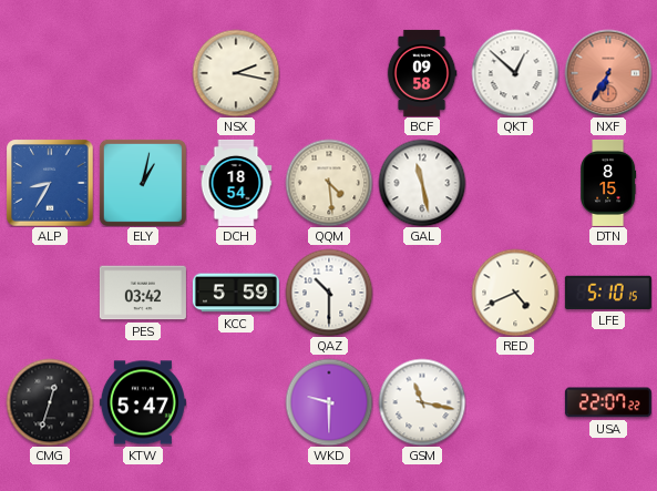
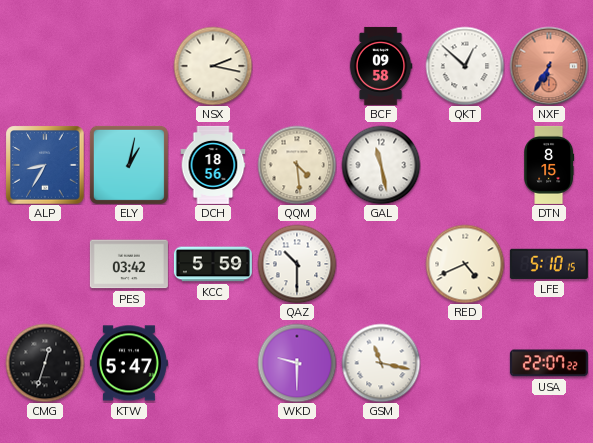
DCH: 18:54 -> 18:56 (213, 165)
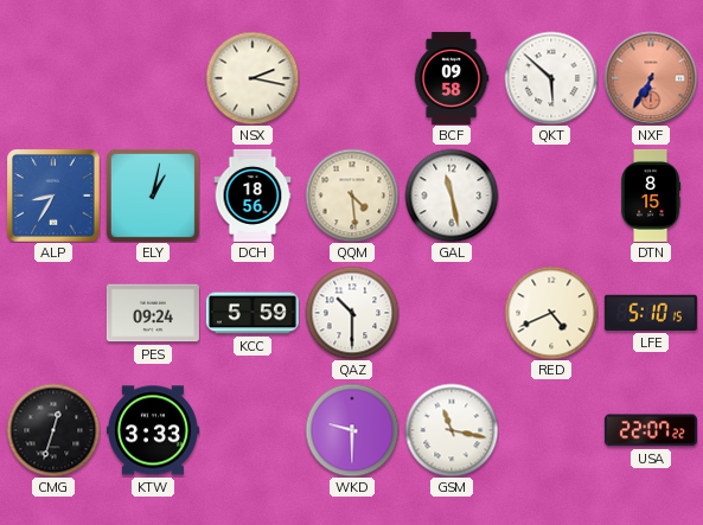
QKT: 12:52 -> 5:52 (551, 78)
PES: 03:42 -> 09:24 (153, 313)
KTW: 5:47 -> 3:33 (153, 430)
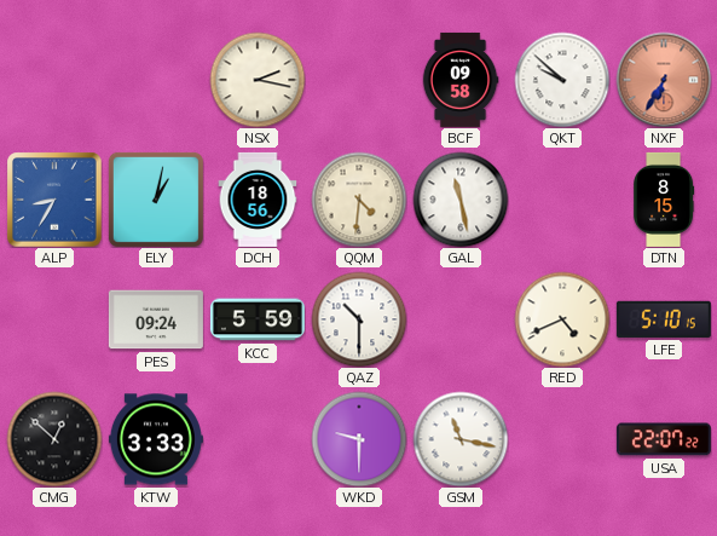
QKT: 5:52 -> 9:52 (562, 80)
QQM: 4:29 -> 4:31 (359, 200)
CMG: 12:33 -> 12:52 (54, 439)
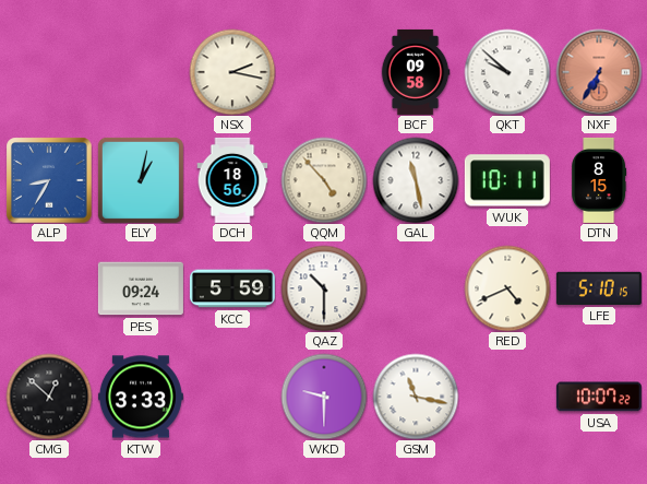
QQM: 4:31 -> 4:53 (324, 180)
WUK: none -> 10:11 (507, 180)
USA: 22:07 -> 10:07 (599, 397)
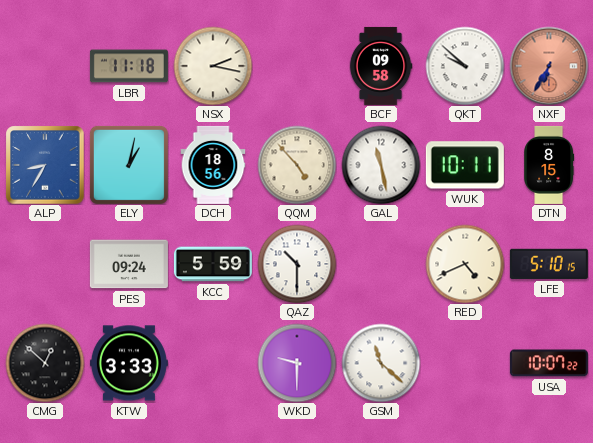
LBR: none -> 11:18 (129, 66)
GSM: 11:17 -> 11:22 (381, 363)
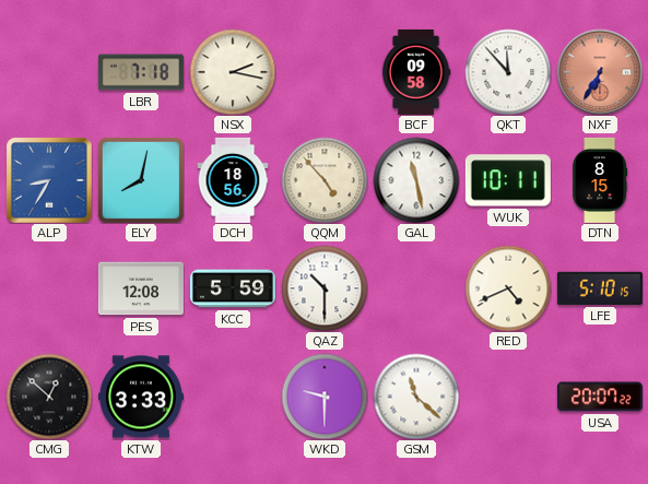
LBR: 11:18 -> 7:18 (141, 72)
QKT: 9:52 -> 11:53 (508, 72)
ELY: 1:02 -> 8:02 (141, 180)
PES: 09:24 -> 12:08 (141, 288)
USA: 10:07 -> 20:07 (600, 397)
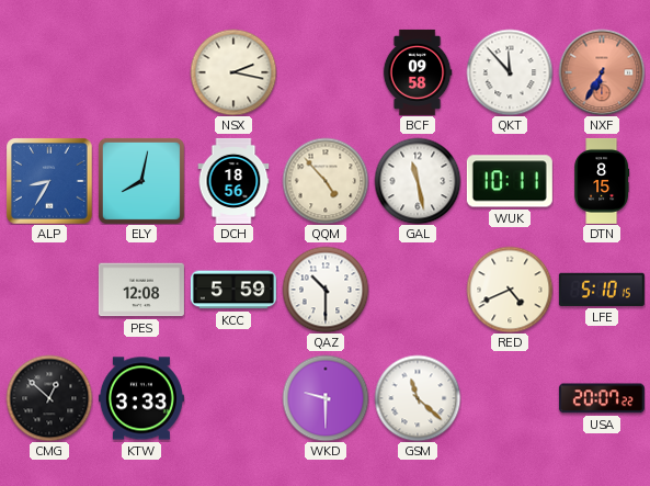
LBR: 7:18 -> none (141, 72)
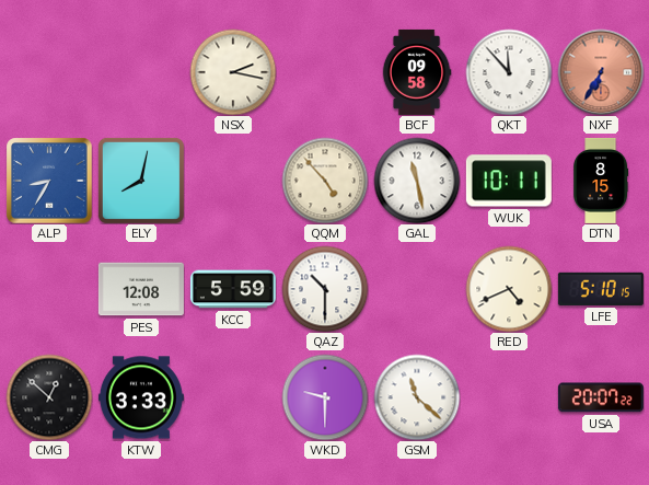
DCH: 18:56 -> none (233, 181)
